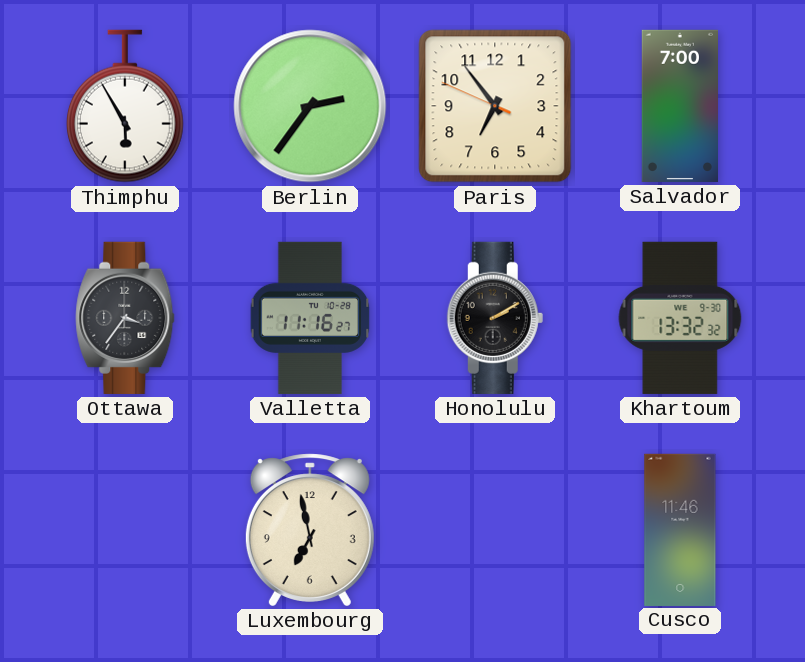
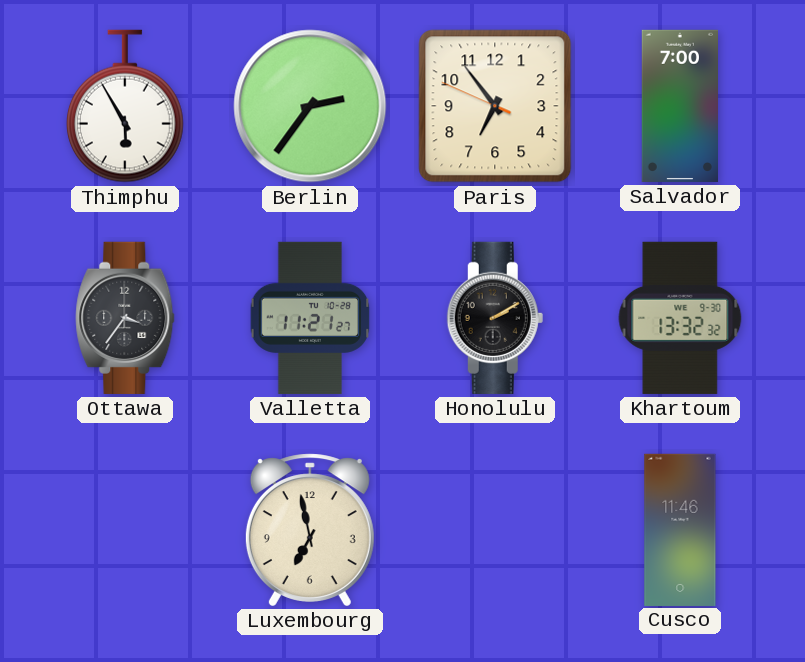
Valletta: 11:16 -> 11:21 (310, 318)
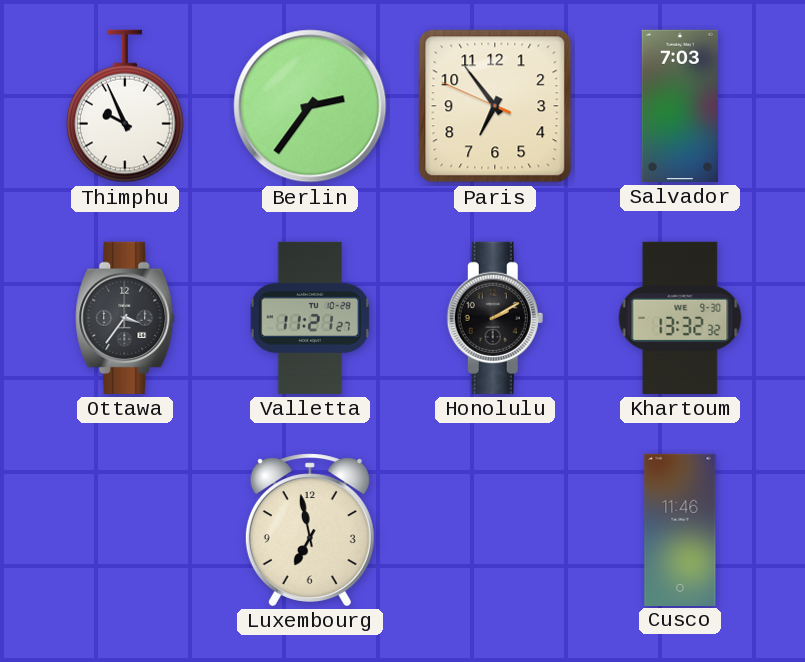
Thimphu: 5:55 -> 9:56 (125, 106)
Salvador: 7:00 -> 7:03 (679, 106)
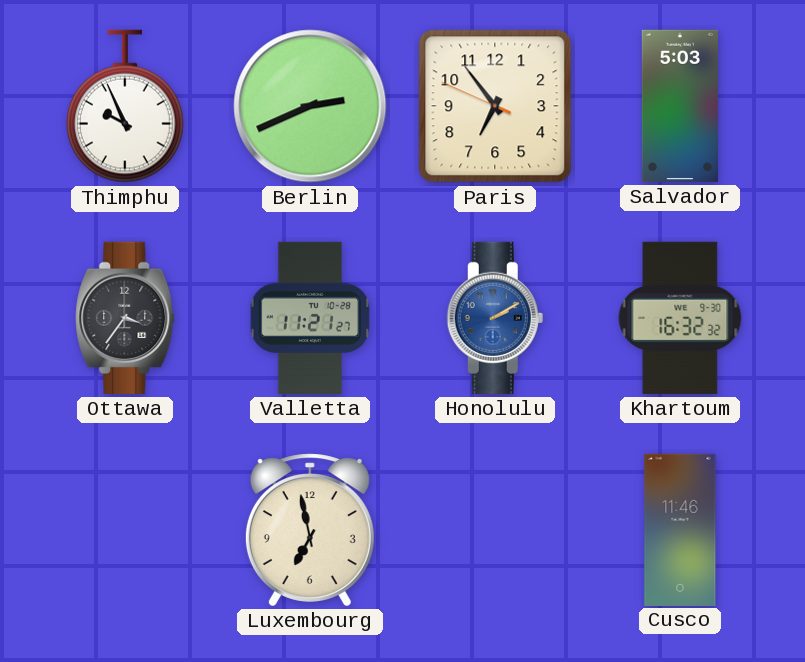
Berlin: 2:36 -> 2:41 (310, 106)
Salvador: 7:03 -> 5:03 (679, 106)
Honolulu dial: black -> blue (495, 318)
Khartoum: 13:32 -> 16:32 (680, 318)
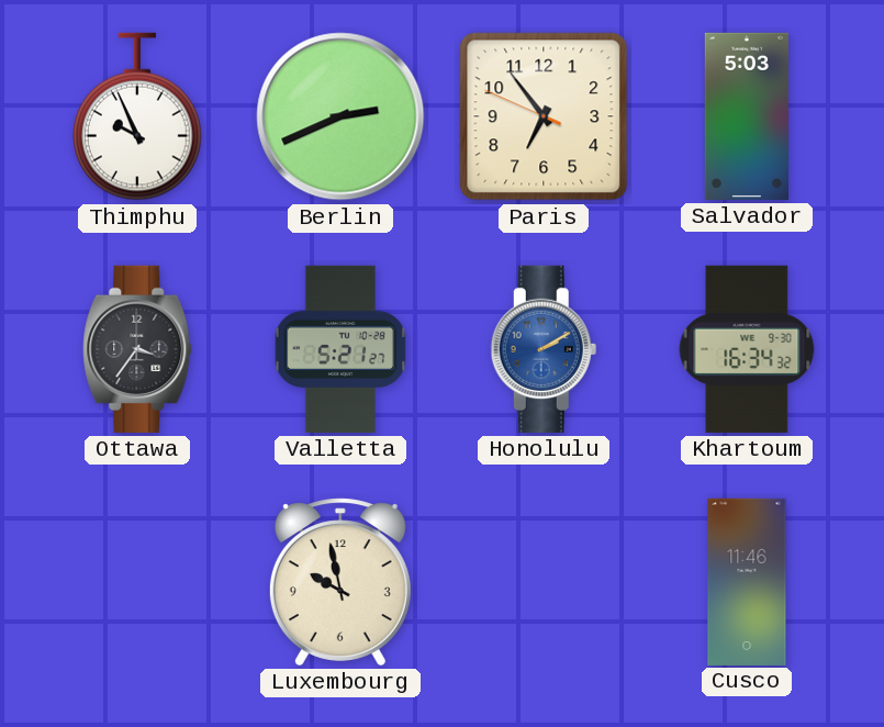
Valletta: 11:21 -> 5:21 (340, 349)
Khartoum: 16:32 -> 16:34 (747, 349)
Luxembourg: 6:58 -> 9:58 (340, 582)
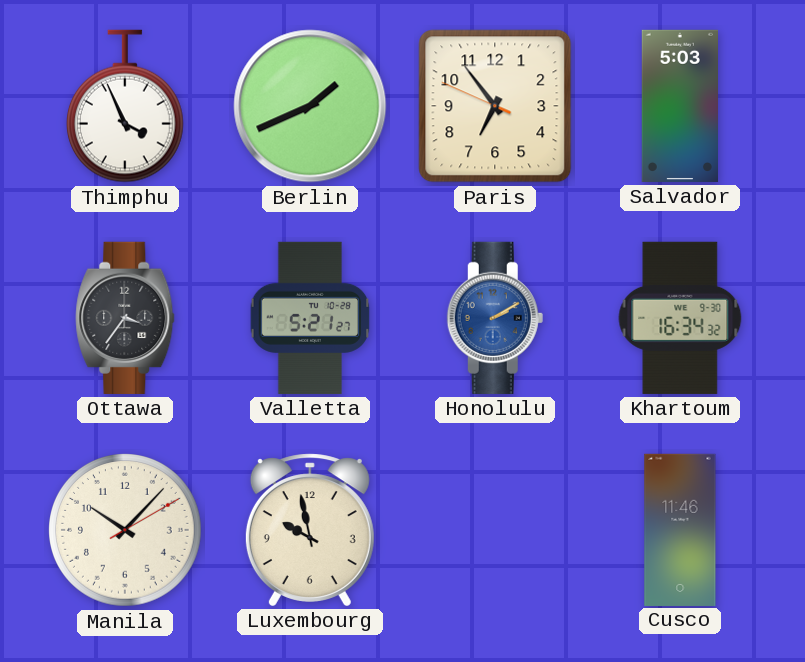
Thimphu: 9:56 -> 3:56 (125, 106)
Berlin: 2:41 -> 1:41 (310, 106)
Manila: none -> 10:07 (126, 531)
